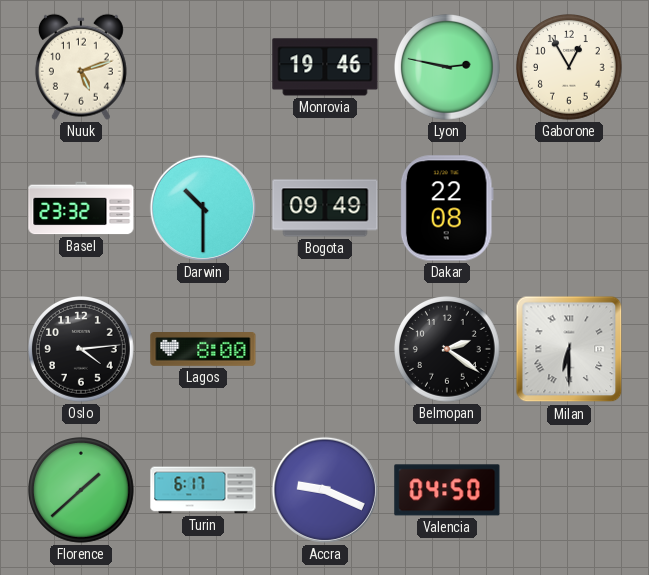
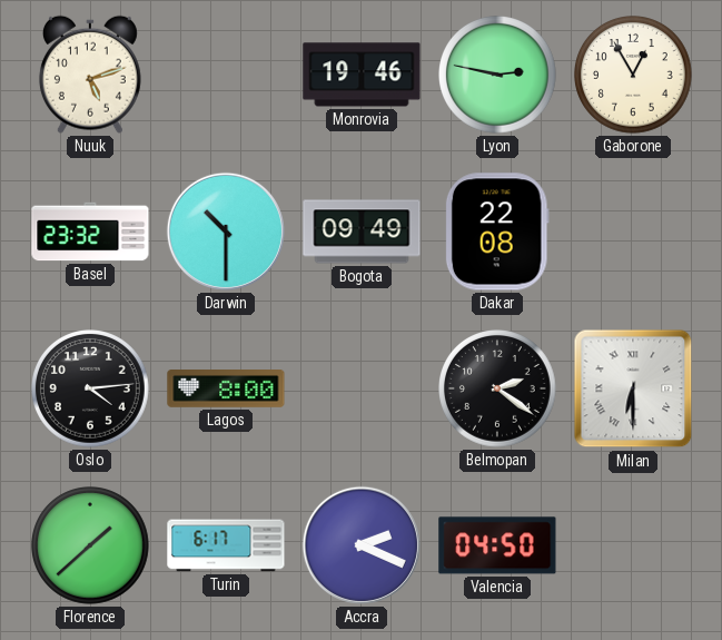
Accra: 9:19 -> 2:19 (362, 545)
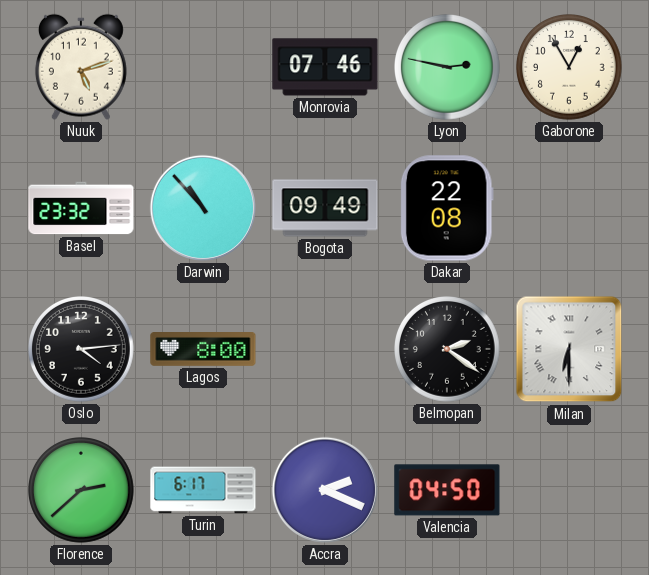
Monrovia: 19:46 -> 07:46 (325, 67)
Darwin: 10:30 -> 10:53 (203, 208)
Florence: 1:38 -> 2:38 (82, 491)
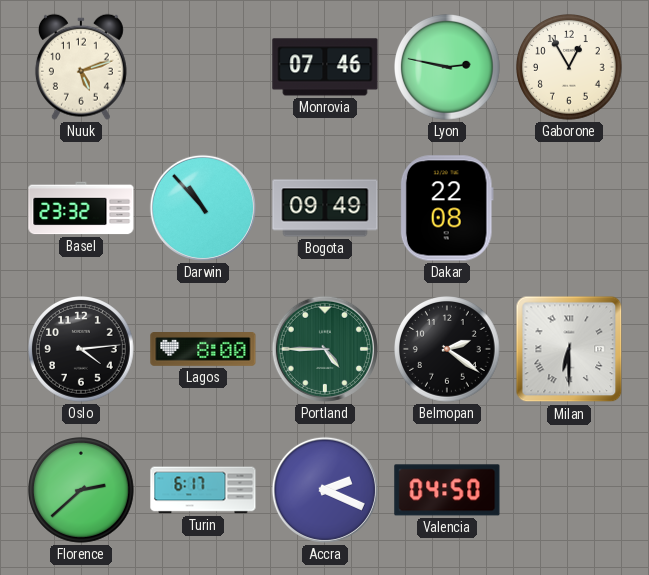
Portland: none -> 4:45 (325, 349)
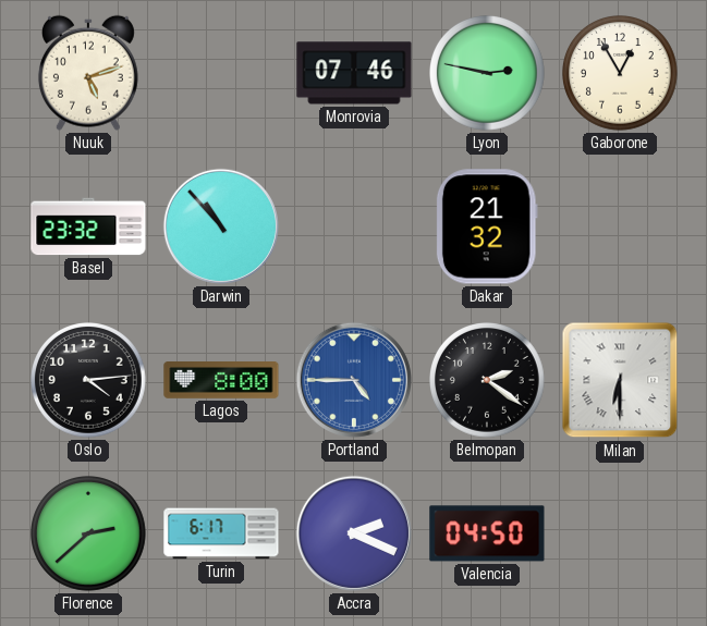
Bogota: 09:49 -> none (325, 208)
Dakar: 22:08 -> 21:32 (487, 226)
Portland dial: green -> blue (354, 380)
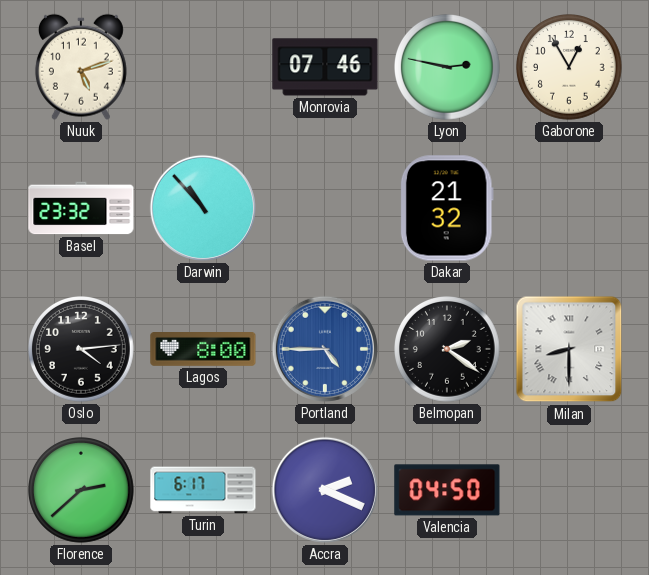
Milan: 6:30 -> 8:30 (569, 349)
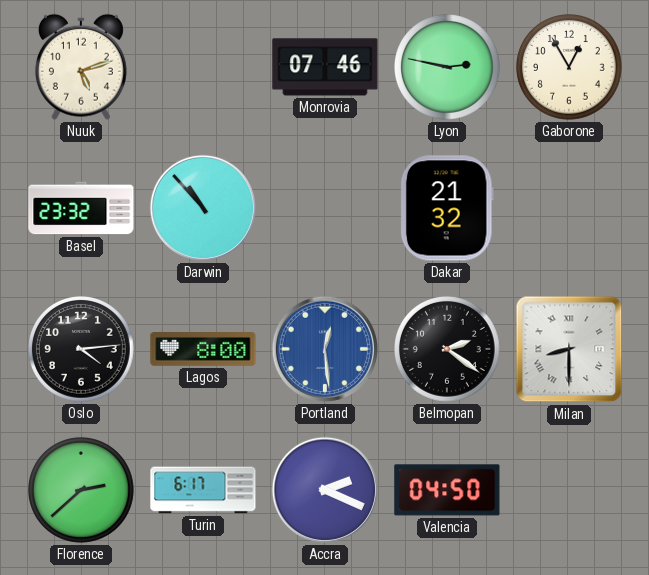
Portland: 4:45 -> 12:29 (325, 349)
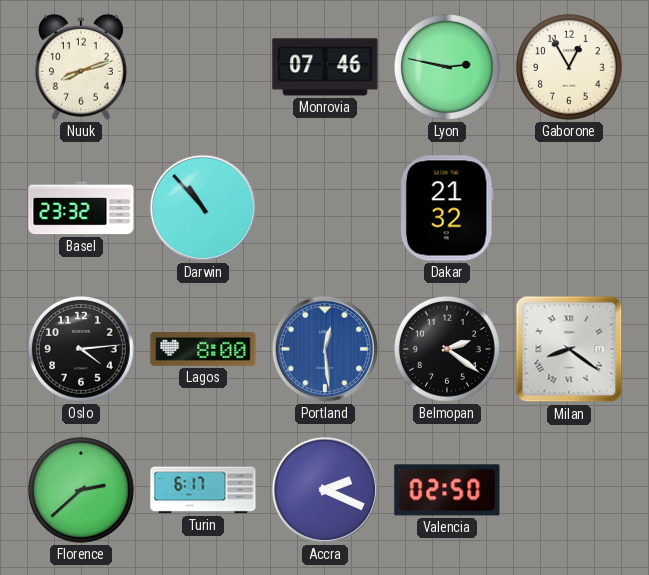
Nuuk: 5:12 -> 8:12 (81, 67)
Milan: 8:30 -> 8:21 (569, 349)
Valencia: 04:50 -> 02:50 (447, 490)
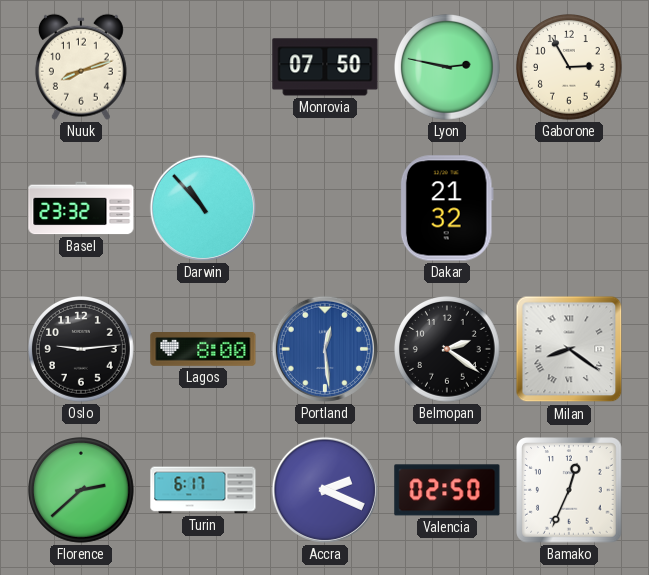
Monrovia: 07:46 -> 07:50 (325, 67)
Gaborone: 12:55 -> 2:55 (570, 68)
Oslo: 4:14 -> 9:14 (82, 350)
Bamako: none -> 12:34 (569, 490)
